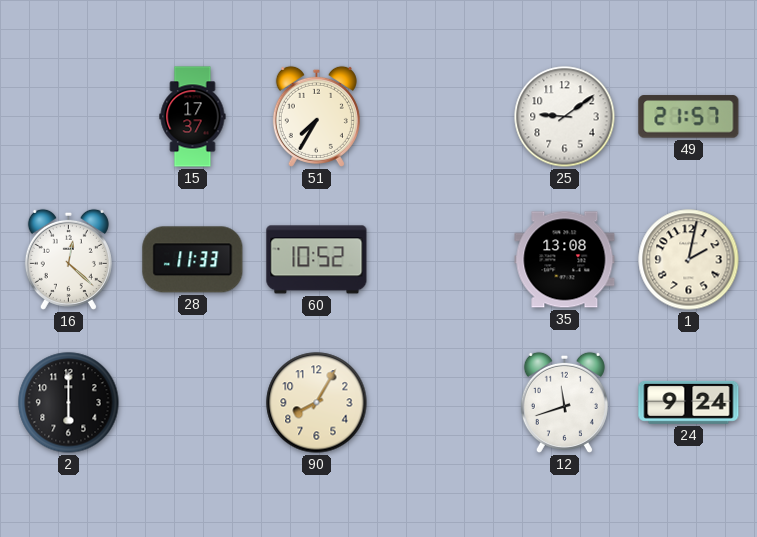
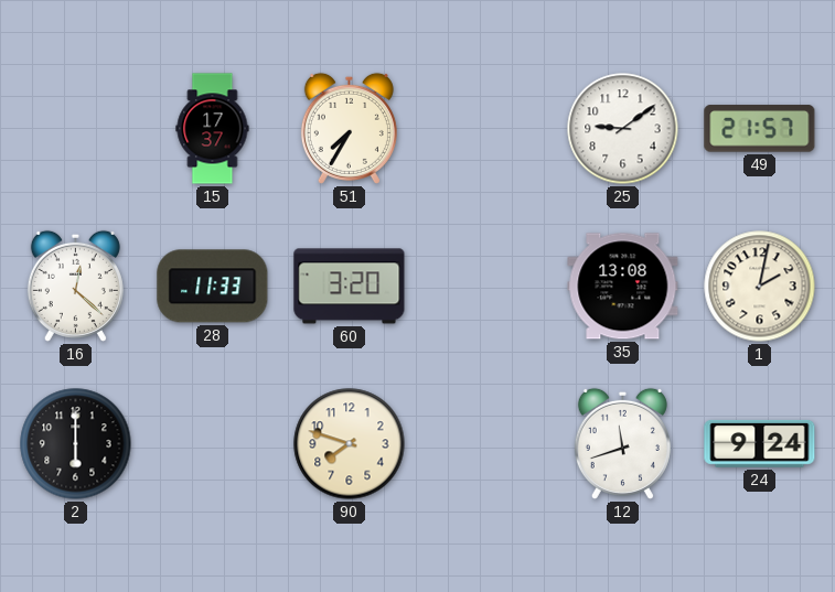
60: 10:52 -> 3:20 (350, 287)
90: 8:05 -> 7:48 (350, 444)
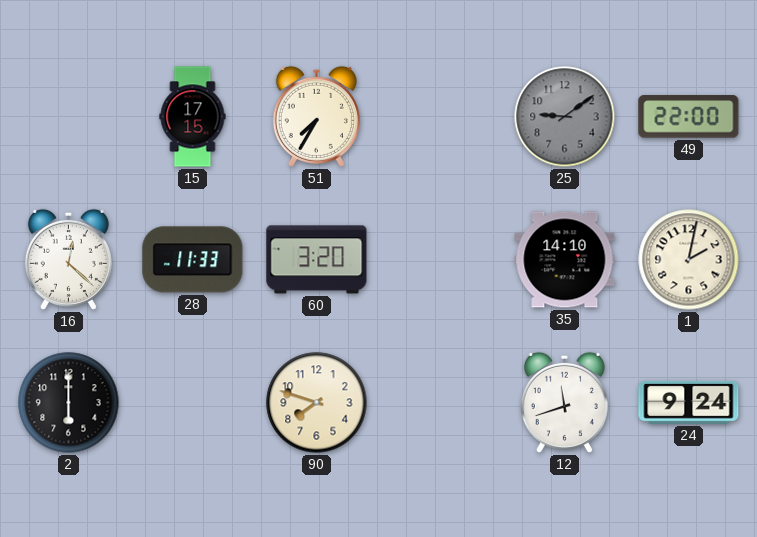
15: 17:37 -> 17:15 (193, 117)
25 dial: white -> grey (565, 117)
49: 21:57 -> 22:00 (689, 117)
35: 13:08 -> 14:10 (565, 260)
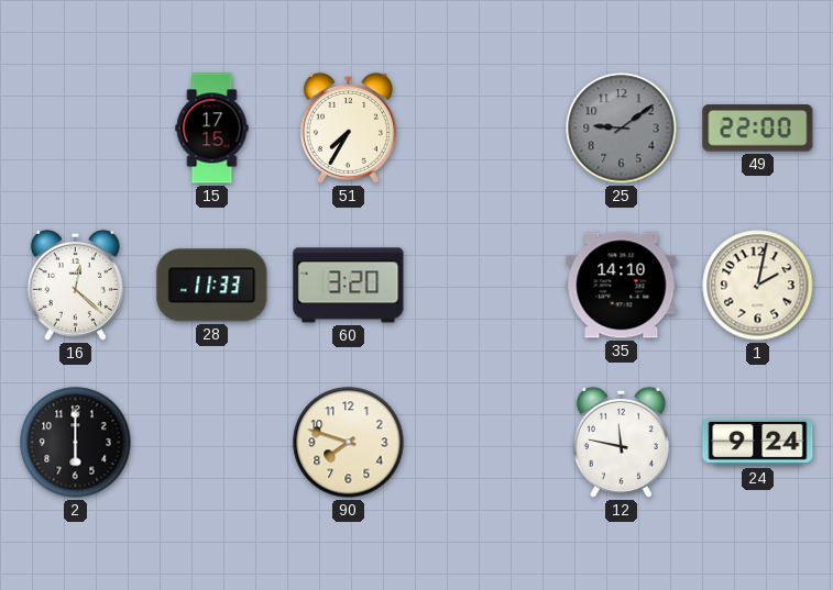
12: 11:42 -> 11:47 (621, 442)
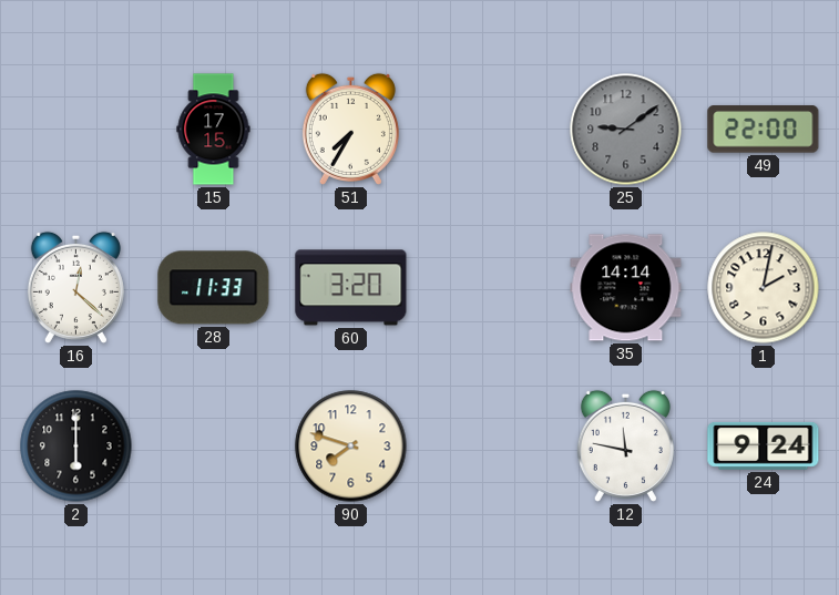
35: 14:10 -> 14:14 (626, 288)
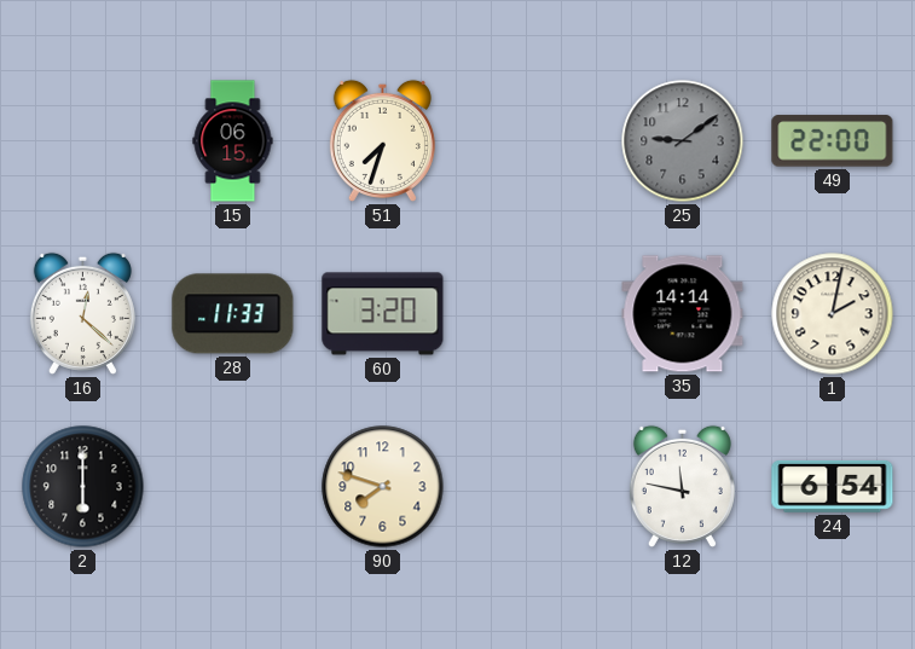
15: 17:15 -> 06:15 (233, 141)
51: 7:35 -> 7:33 (382, 140)
24: 9:24 -> 6:54 (833, 486)
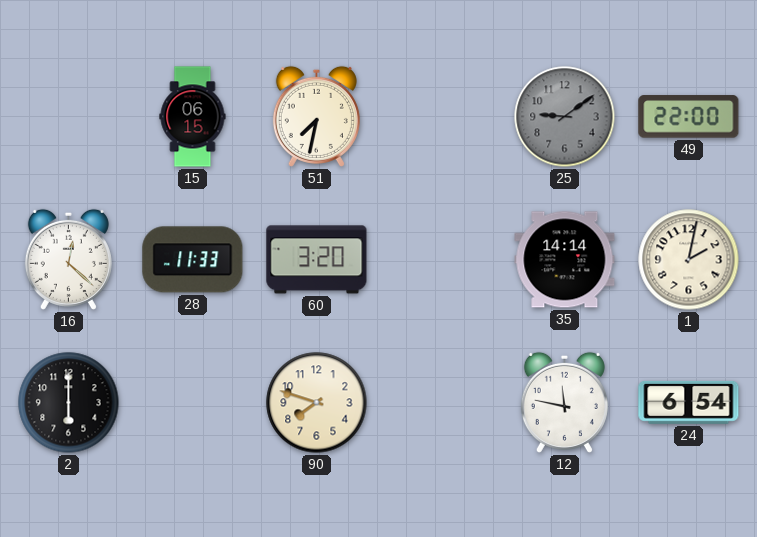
51: 7:33 -> 7:32 (316, 116)
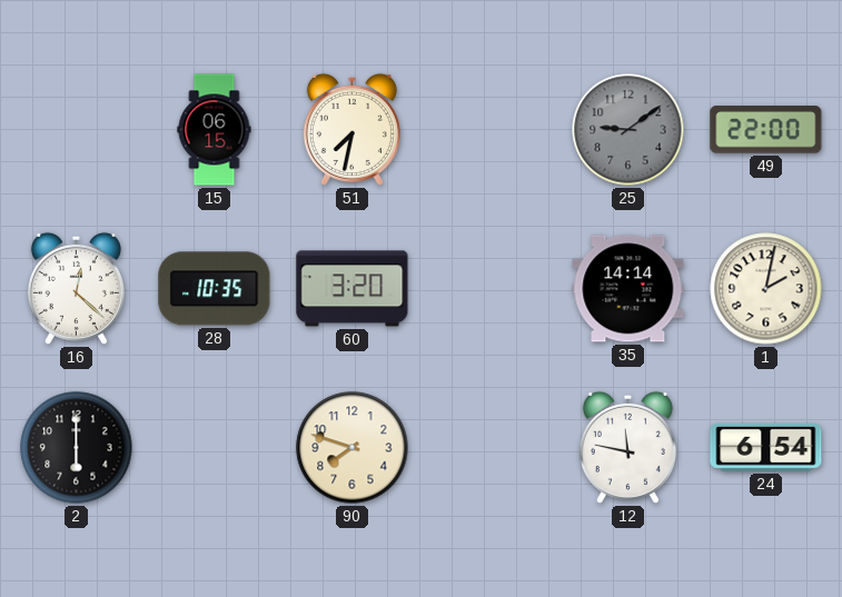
28: 11:33 -> 10:35 (215, 289)
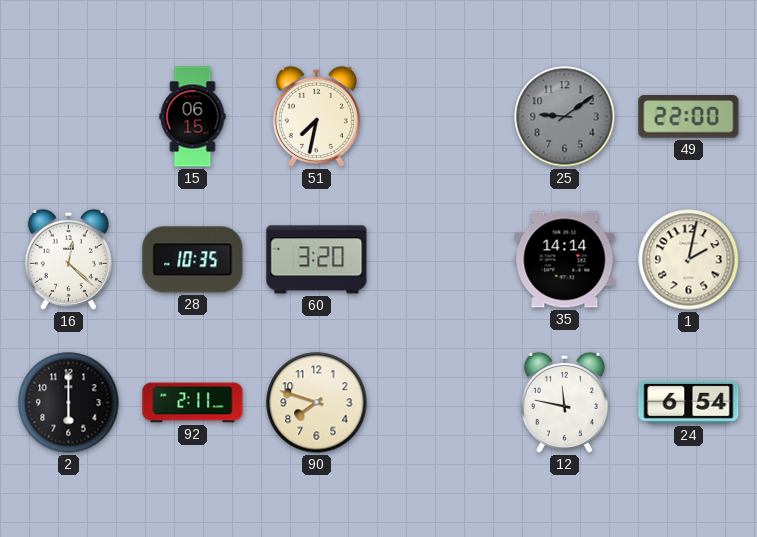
92: none -> 2:11 (193, 403)
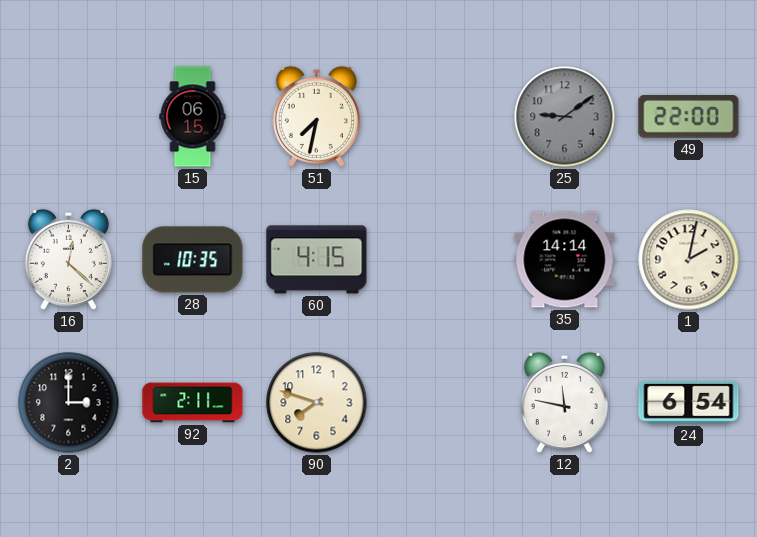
60: 3:20 -> 4:15 (317, 260)
2: 6:00 -> 3:00 (69, 403)
